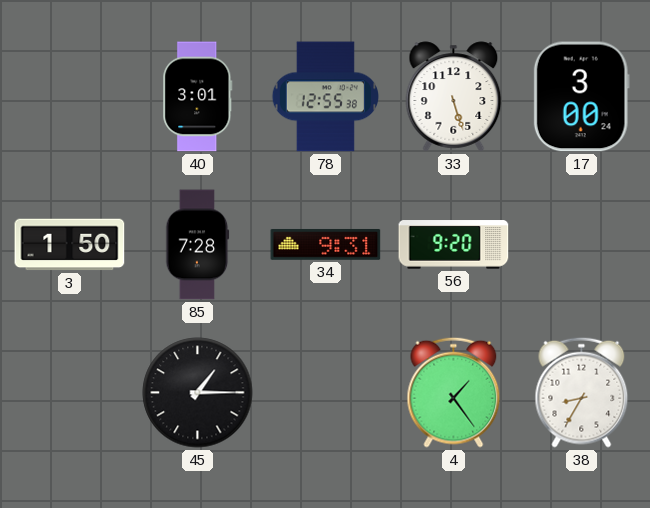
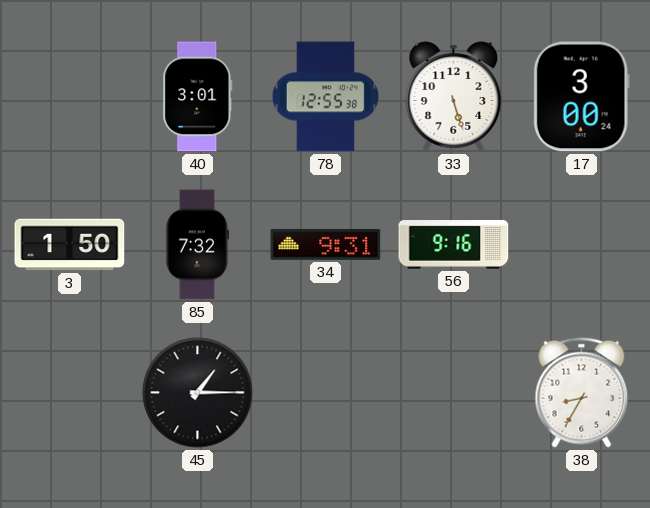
85: 7:28 -> 7:32 (198, 245)
56: 9:20 -> 9:16 (454, 245)
4: 1:24 -> none (454, 392)
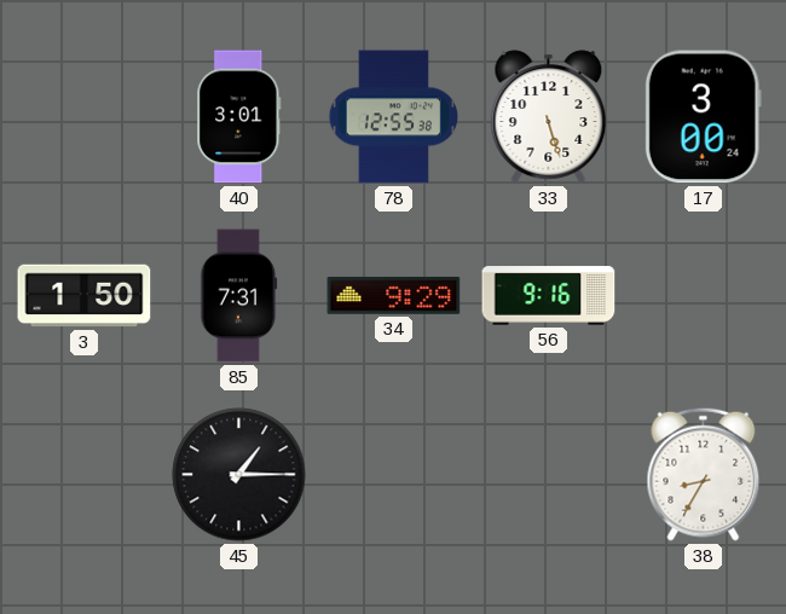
85: 7:32 -> 7:31 (239, 296)
34: 9:31 -> 9:29 (394, 295)
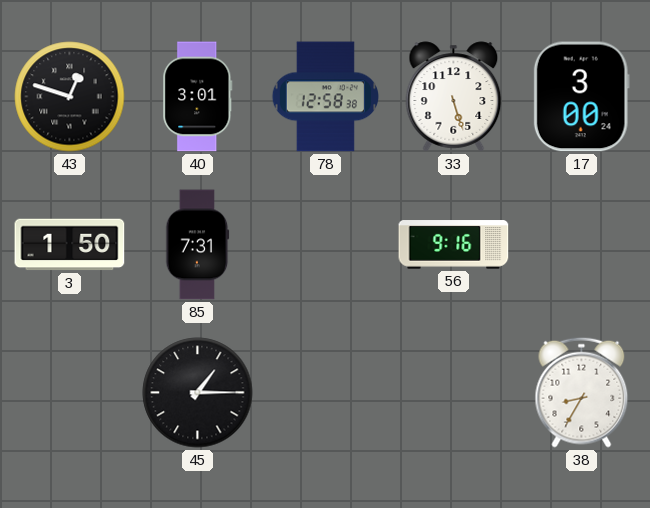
43: none -> 12:48 (70, 97)
78: 12:55 -> 12:58 (325, 97)
34: 9:29 -> none (394, 295)
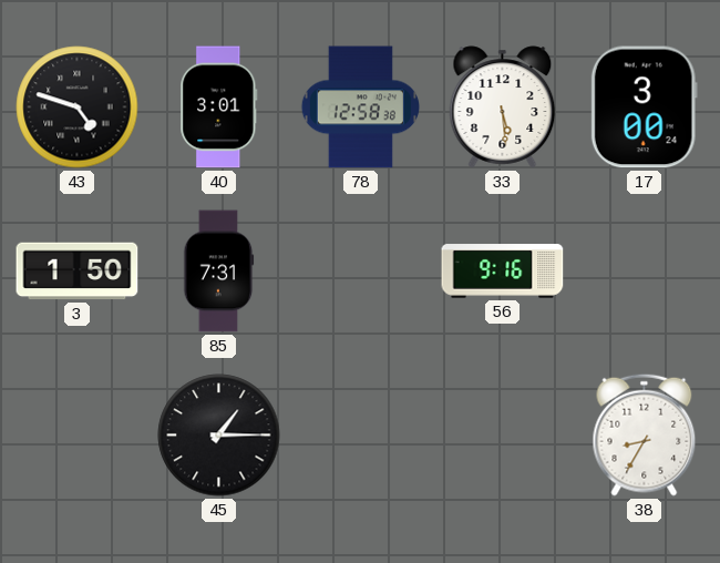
43: 12:48 -> 4:48 (78, 108)
33: 5:27 -> 5:29 (503, 108)
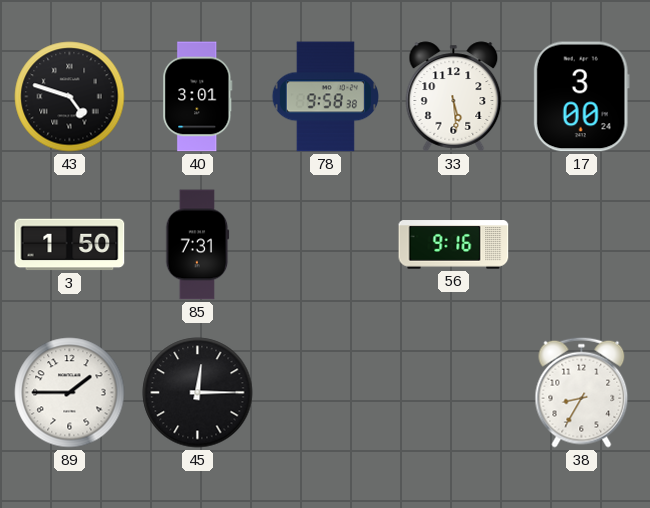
78: 12:58 -> 9:58 (325, 97)
89: none -> 1:45 (70, 393)
45: 1:15 -> 12:15 (198, 393)
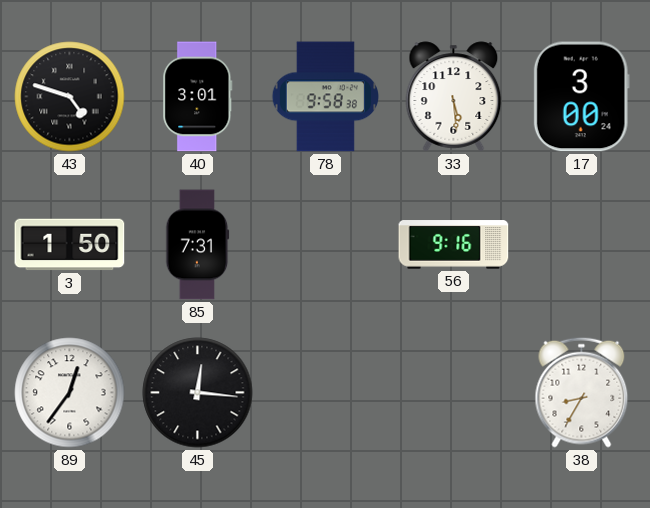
89: 1:45 -> 12:36 (70, 393)
45: 12:15 -> 12:16 (198, 393)
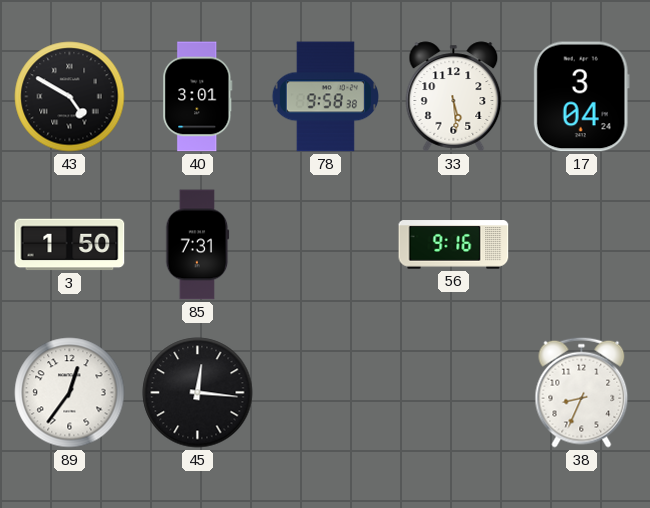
43: 4:48 -> 4:50 (70, 97)
17: 3:00 -> 3:04 (581, 97)
38: 8:35 -> 8:34 (582, 392)
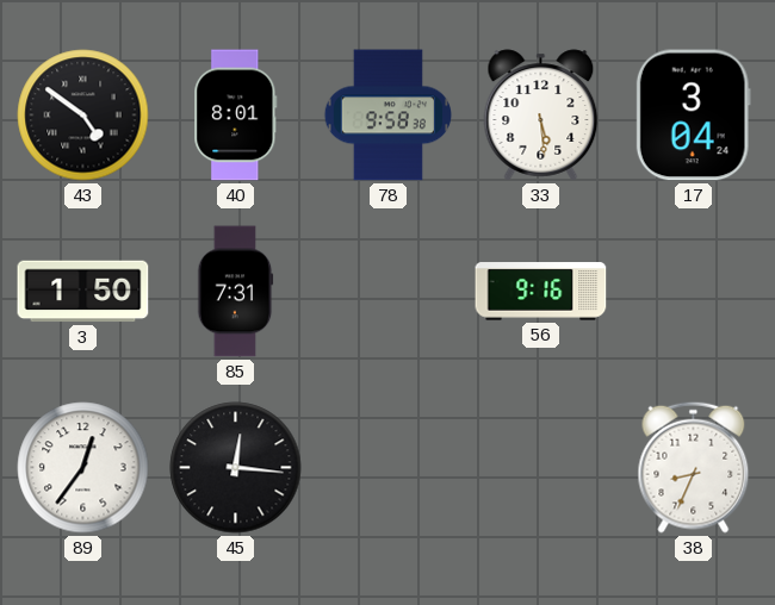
43: 4:50 -> 4:51 (83, 116)
40: 3:01 -> 8:01 (236, 116)
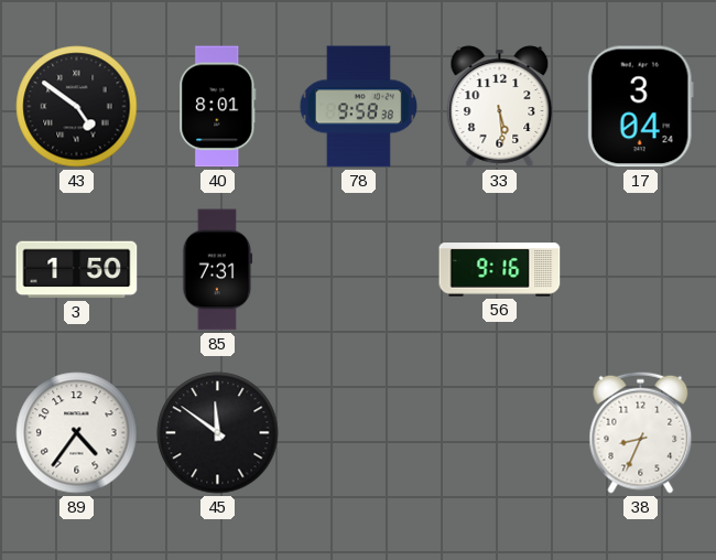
89: 12:36 -> 4:36 (77, 433)
45: 12:16 -> 11:51 (218, 433)
